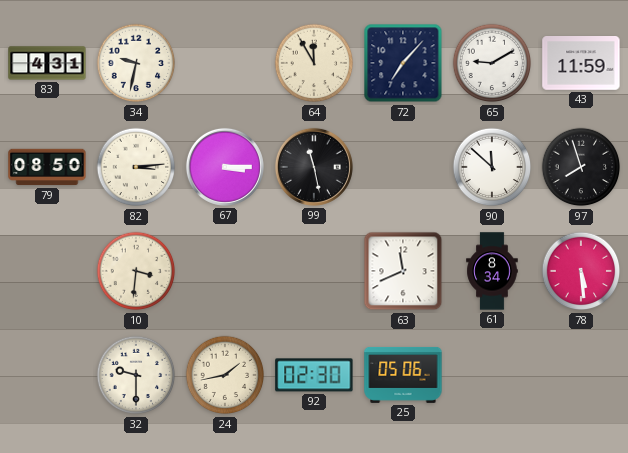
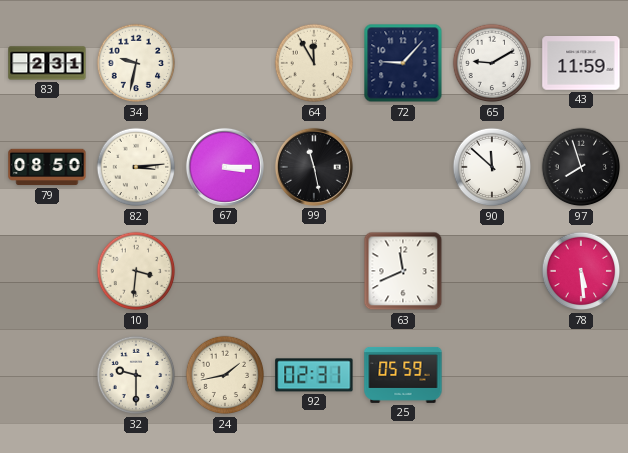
83: 4:31 -> 2:31 (47, 63)
72: 7:07 -> 9:07 (403, 63)
61: 8:34 -> none (492, 271)
92: 02:30 -> 02:31 (314, 375)
25: 05:06 -> 05:59 (403, 375)
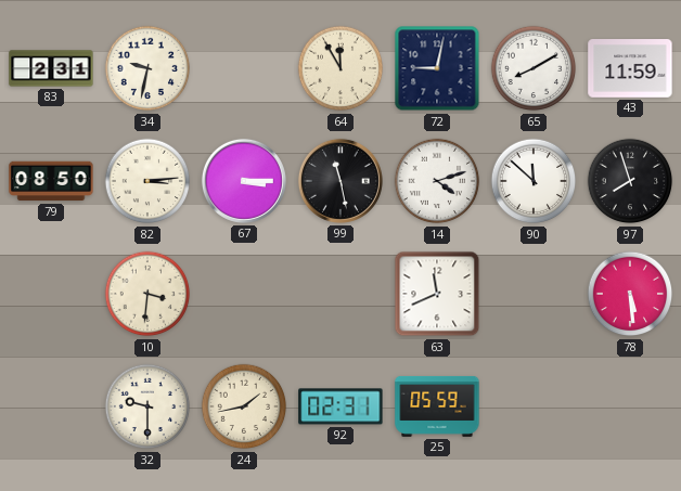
72: 9:07 -> 9:02 (437, 68)
65: 9:10 -> 8:10 (534, 68)
14: none -> 4:12 (437, 181)
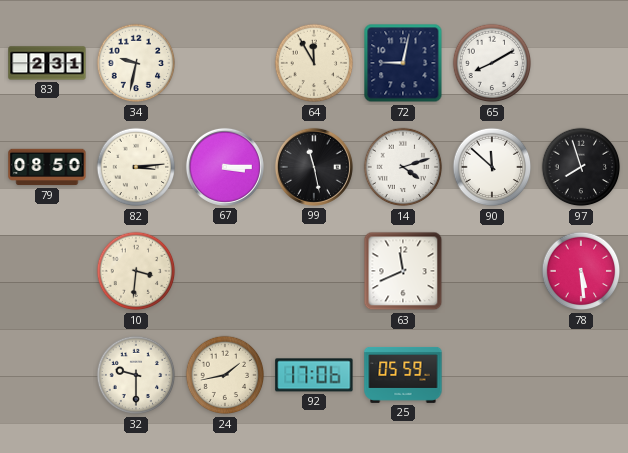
43: 11:59 -> none (630, 69)
92: 02:31 -> 17:06 (314, 375)
